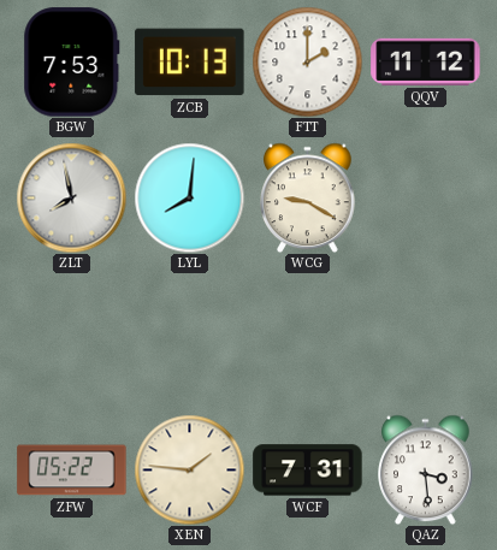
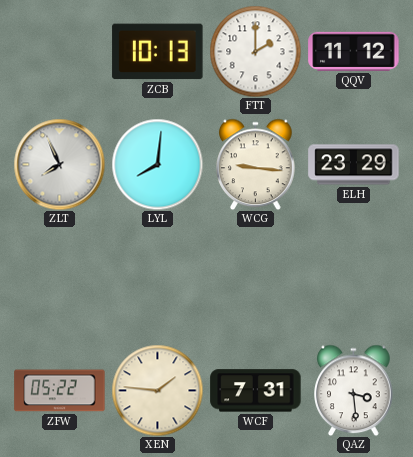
BGW: 7:53 -> none (72, 63)
ZLT: 7:58 -> 7:56 (59, 164)
WCG: 9:20 -> 9:16 (256, 164)
ELH: none -> 23:29 (354, 165)
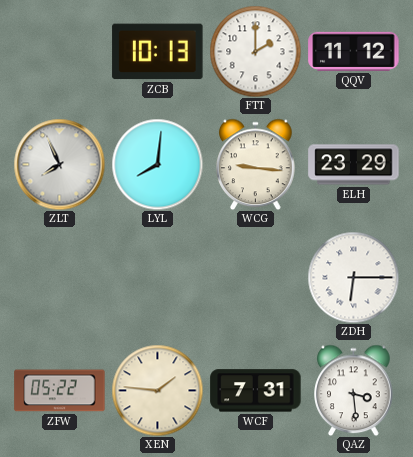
ZDH: none -> 6:15 (353, 277)
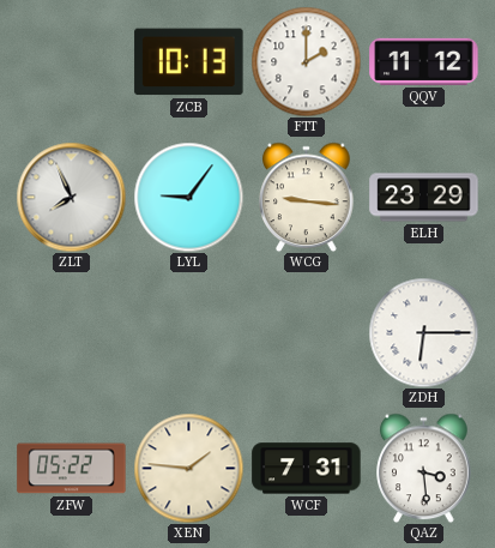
LYL: 8:01 -> 9:06 (188, 197)
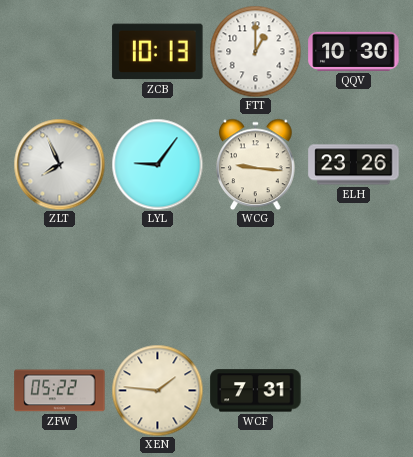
FTT: 2:00 -> 1:00 (255, 51)
QQV: 11:12 -> 10:30 (354, 51)
ELH: 23:29 -> 23:26 (354, 165)
ZDH: 6:15 -> none (423, 332)
QAZ: 3:29 -> none (424, 468)
